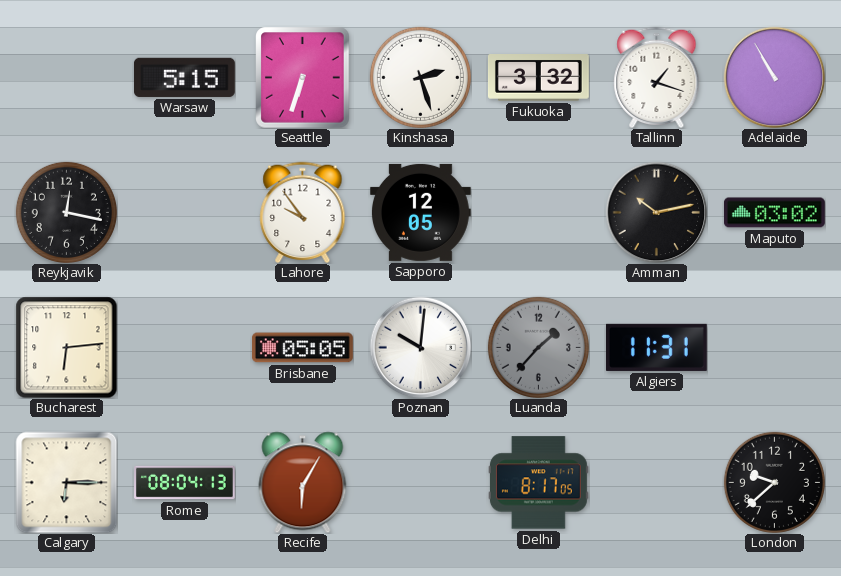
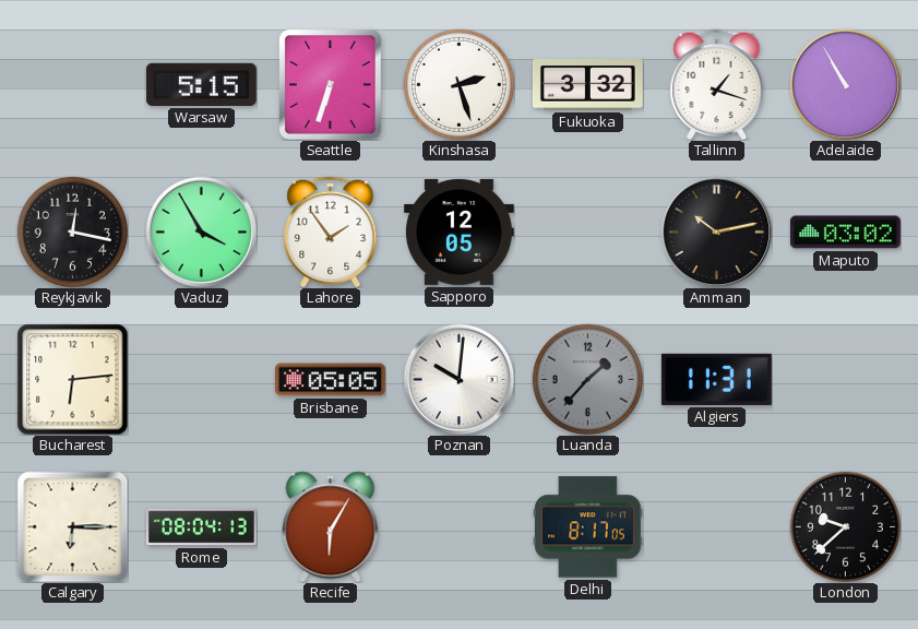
Vaduz: none -> 3:55 (201, 232)
Lahore: 9:54 -> 1:54 (331, 232)
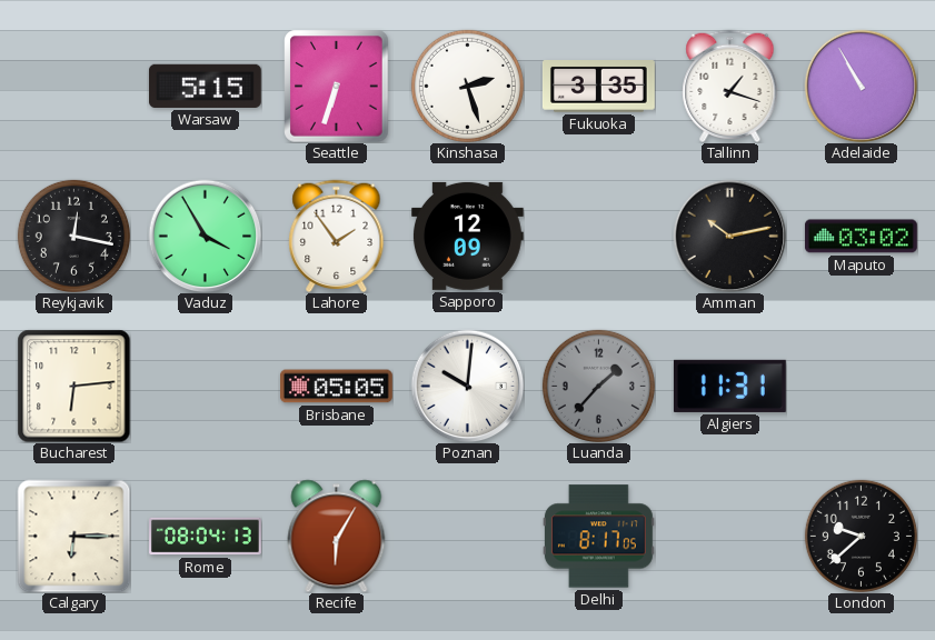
Fukuoka: 3:32 -> 3:35 (598, 87)
Sapporo: 12:05 -> 12:09 (467, 236)
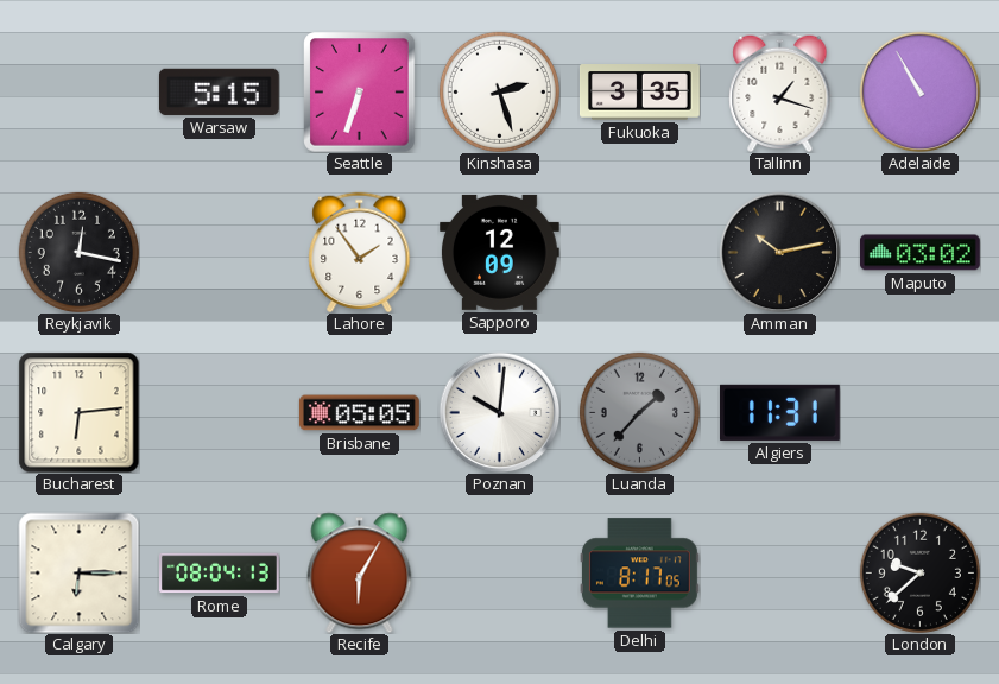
Vaduz: 3:55 -> none (205, 236)
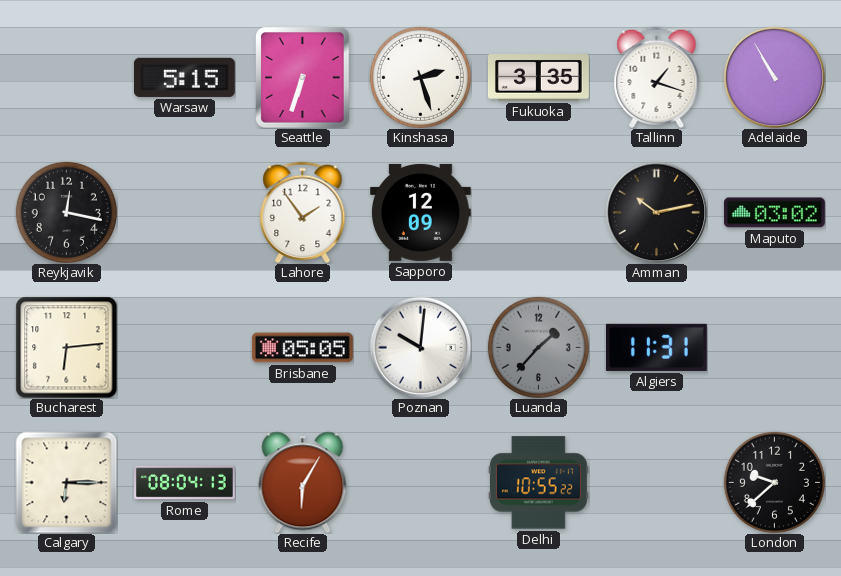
Delhi: 8:17 -> 10:55 (538, 483)
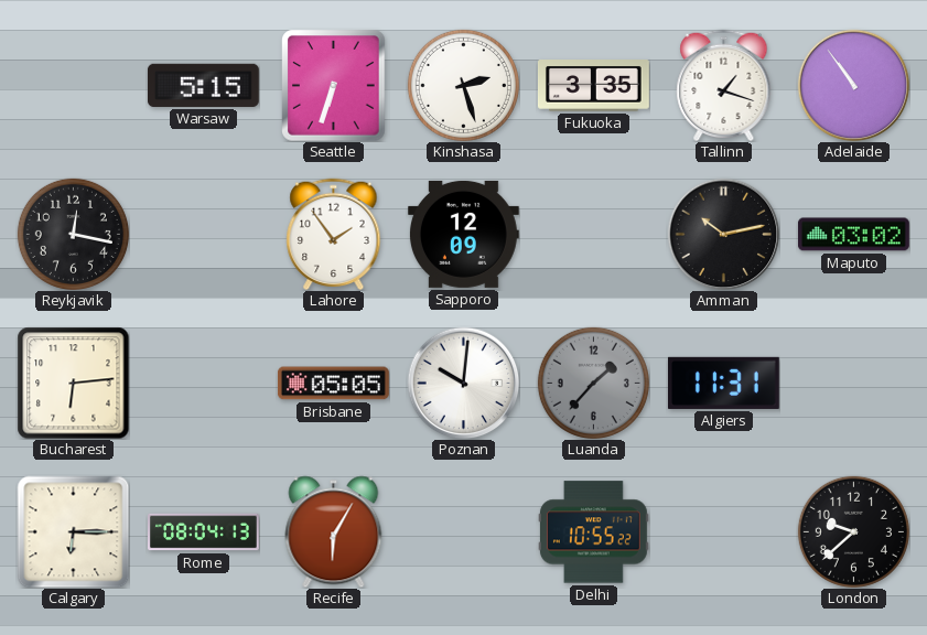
Adelaide: 10:55 -> 10:54 (853, 85)
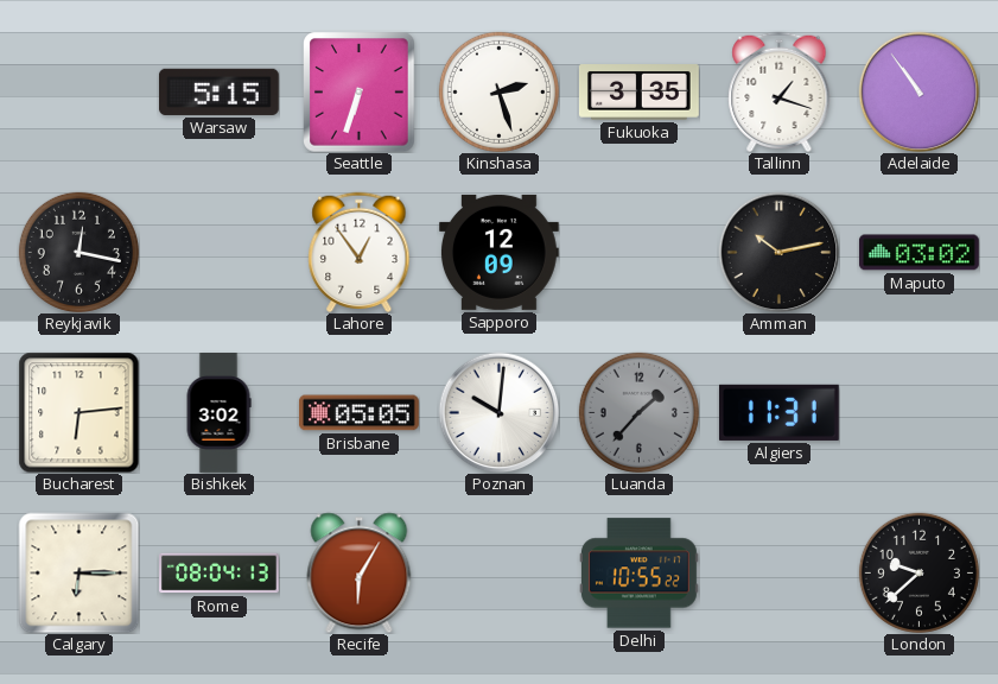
Lahore: 1:54 -> 12:54 (360, 252)
Bishkek: none -> 3:02 (218, 413)
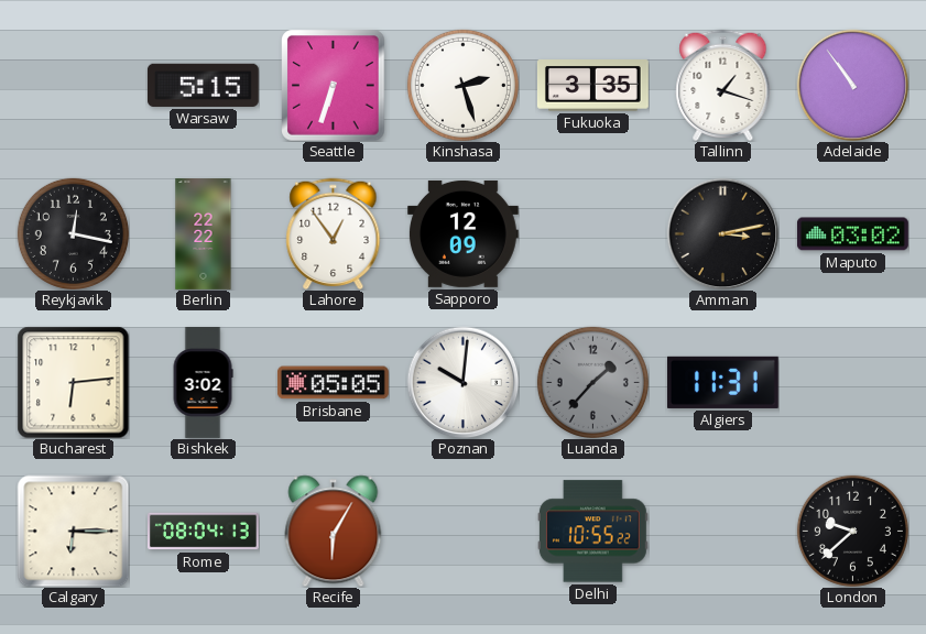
Berlin: none -> 22:22 (204, 234)
Amman: 10:13 -> 3:13 (722, 233)
